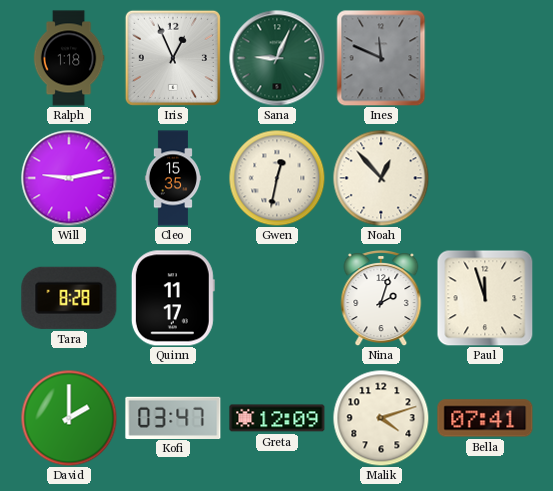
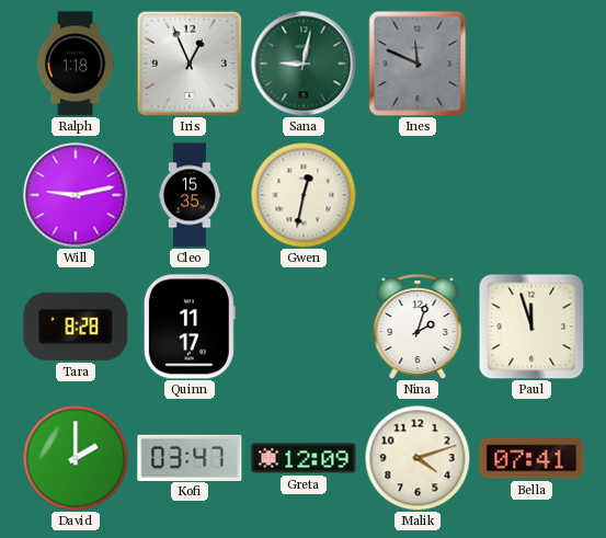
Sana: 9:04 -> 9:02 (304, 64)
Noah: 12:53 -> none (381, 178)
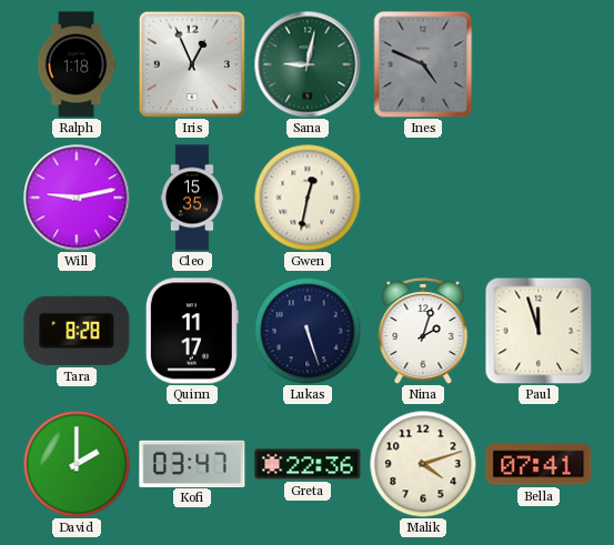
Ines: 11:49 -> 4:49 (423, 64)
Lukas: none -> 5:27 (308, 331)
Greta: 12:09 -> 22:36 (308, 464)
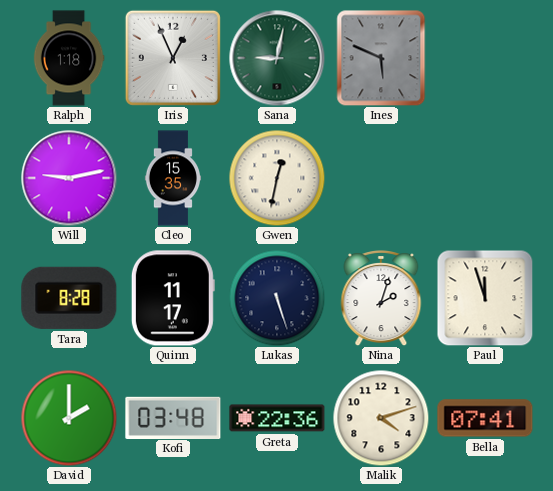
Ines: 4:49 -> 5:49 (381, 58)
Kofi: 03:47 -> 03:48 (173, 417)
